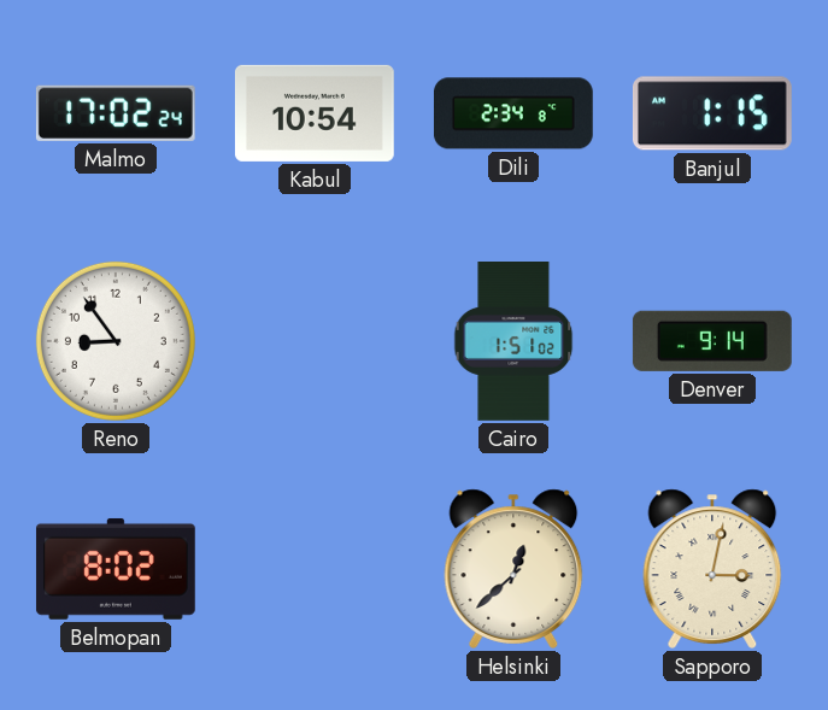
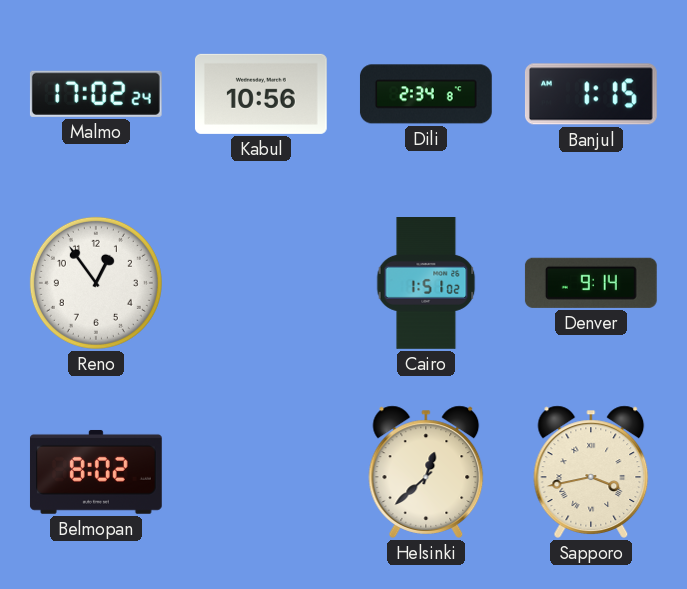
Kabul: 10:54 -> 10:56 (261, 94)
Reno: 8:54 -> 12:54 (96, 283)
Sapporo: 3:02 -> 3:43 (591, 472)
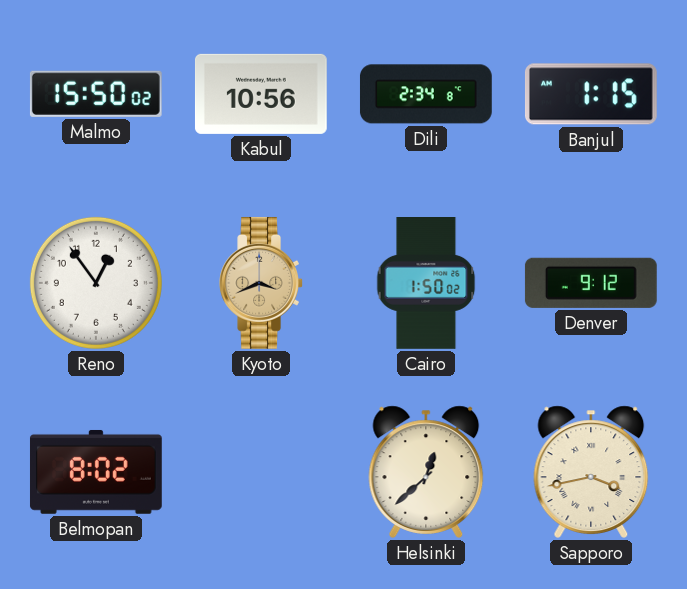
Malmo: 17:02 -> 15:50 (96, 94)
Kyoto: none -> 3:41 (261, 283)
Cairo: 1:51 -> 1:50 (426, 284)
Denver: 9:14 -> 9:12 (591, 283)
